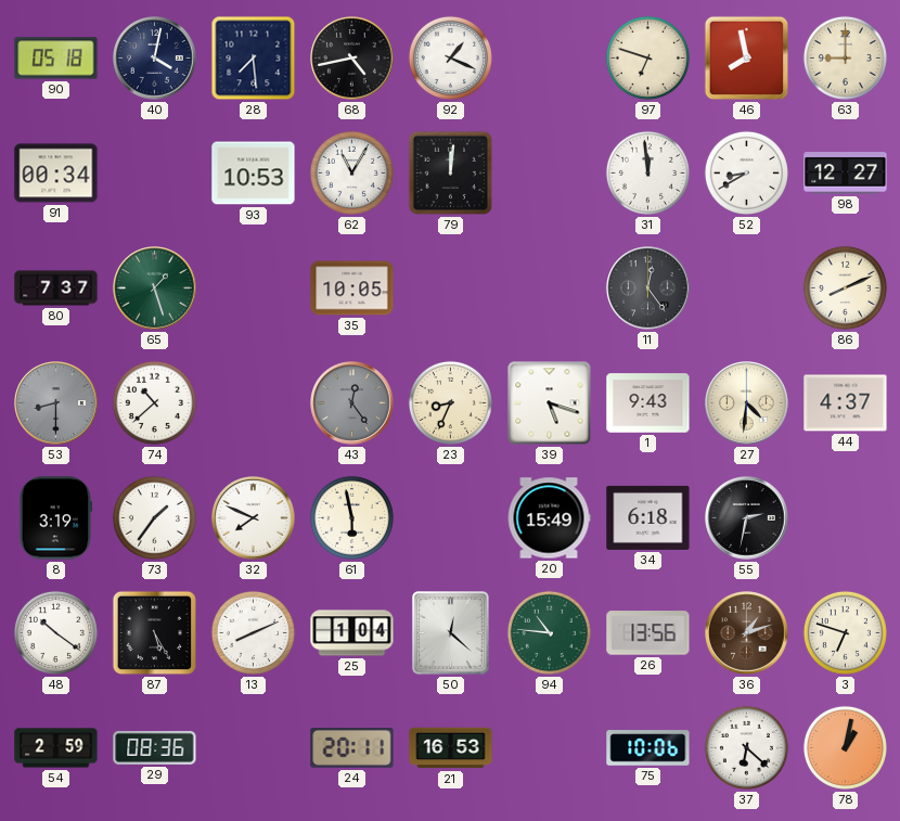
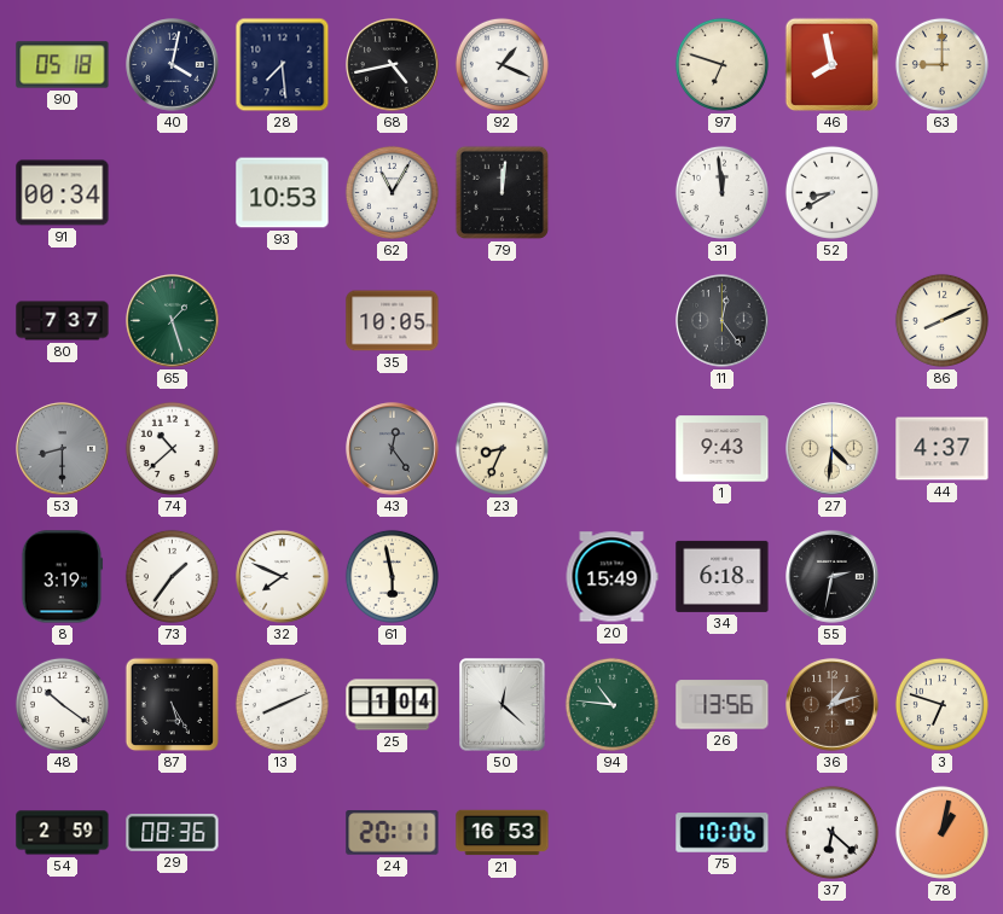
98: 12:27 -> none (846, 174)
39: 5:18 -> none (550, 403)
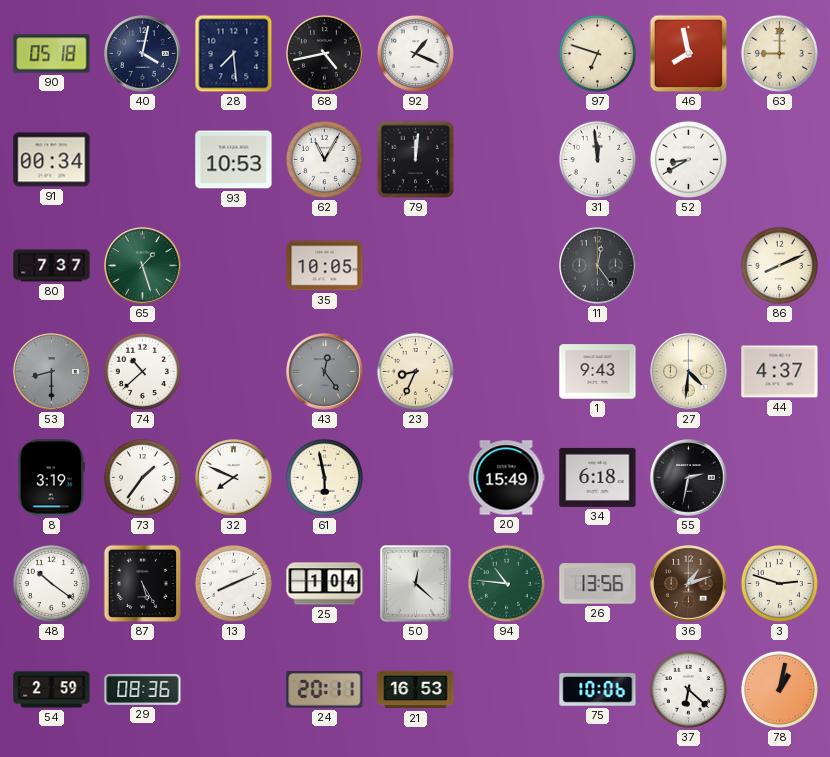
3: 6:48 -> 2:48 (779, 583)
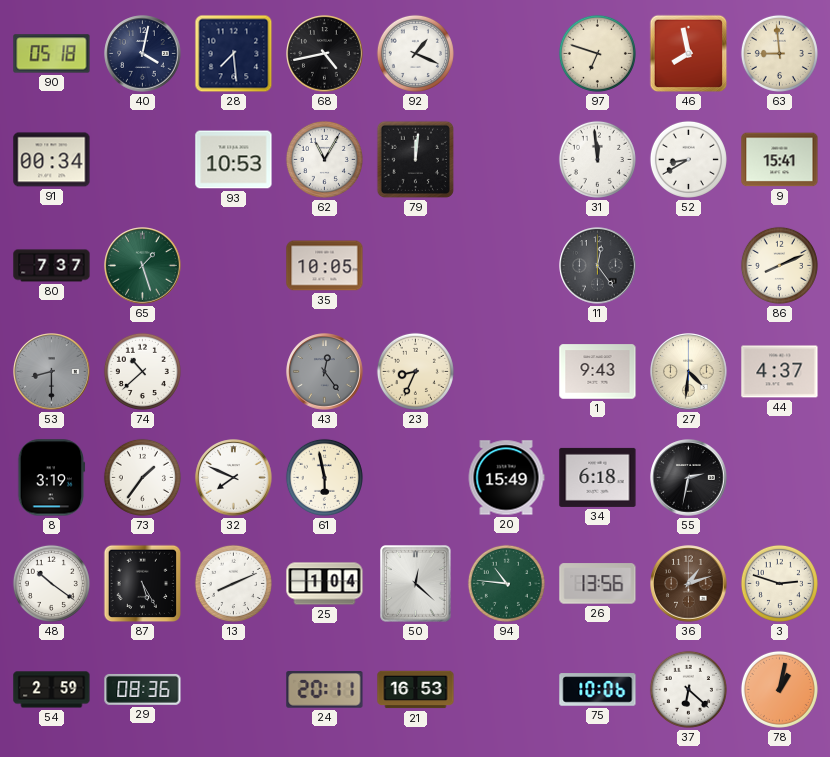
63: 9:00 -> 8:59 (779, 53)
9: none -> 15:41 (780, 160)
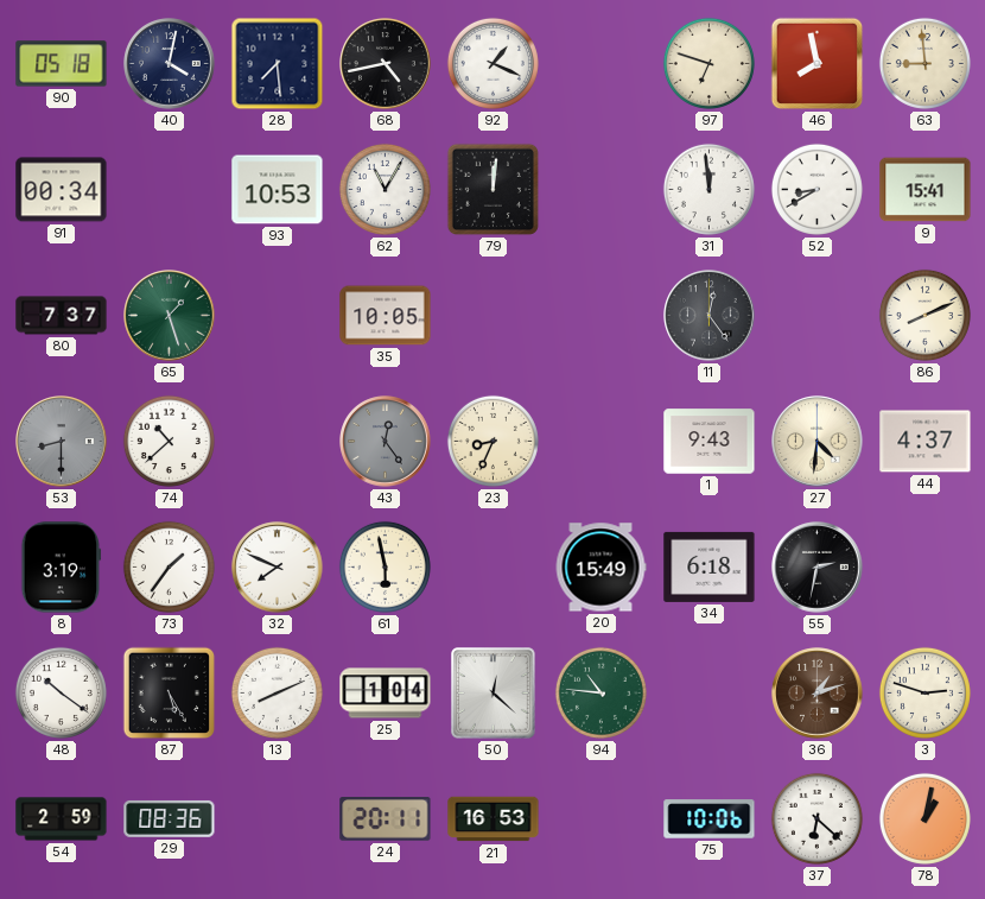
26: 13:56 -> none (598, 584)
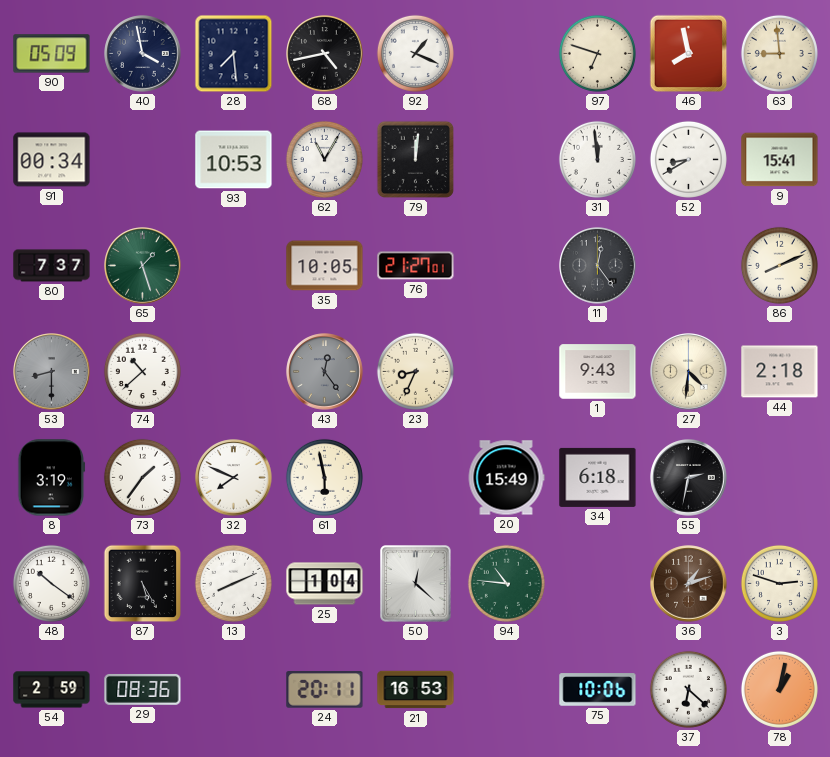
90: 05:18 -> 05:09 (52, 54)
40: 4:02 -> 3:58 (143, 54)
76: none -> 21:27 (416, 266)
44: 4:37 -> 2:18 (780, 372)
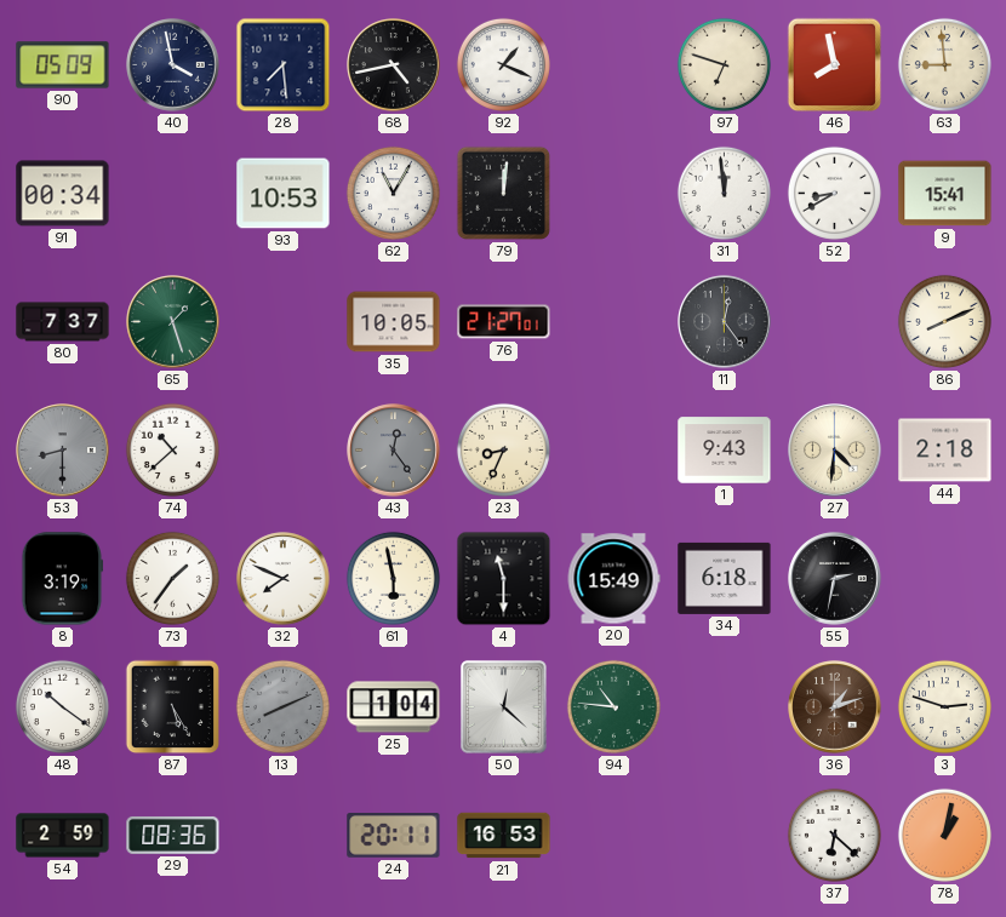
4: none -> 11:30 (504, 579)
13 dial: white -> grey (282, 706)
75: 10:06 -> none (598, 690)
